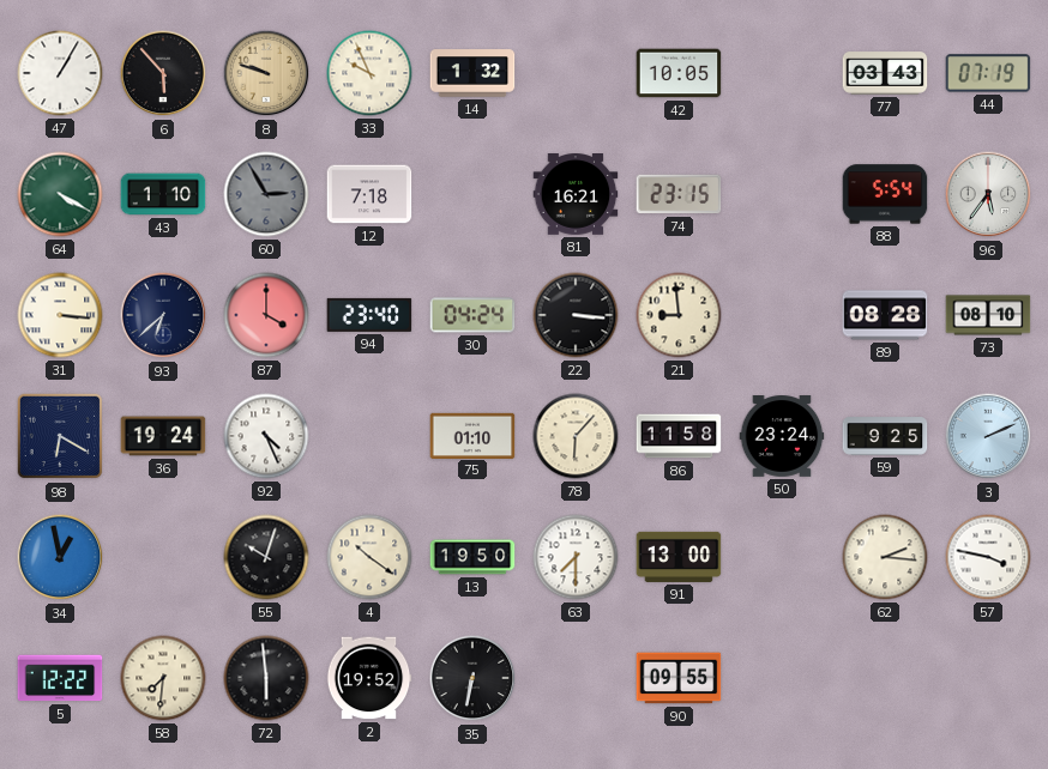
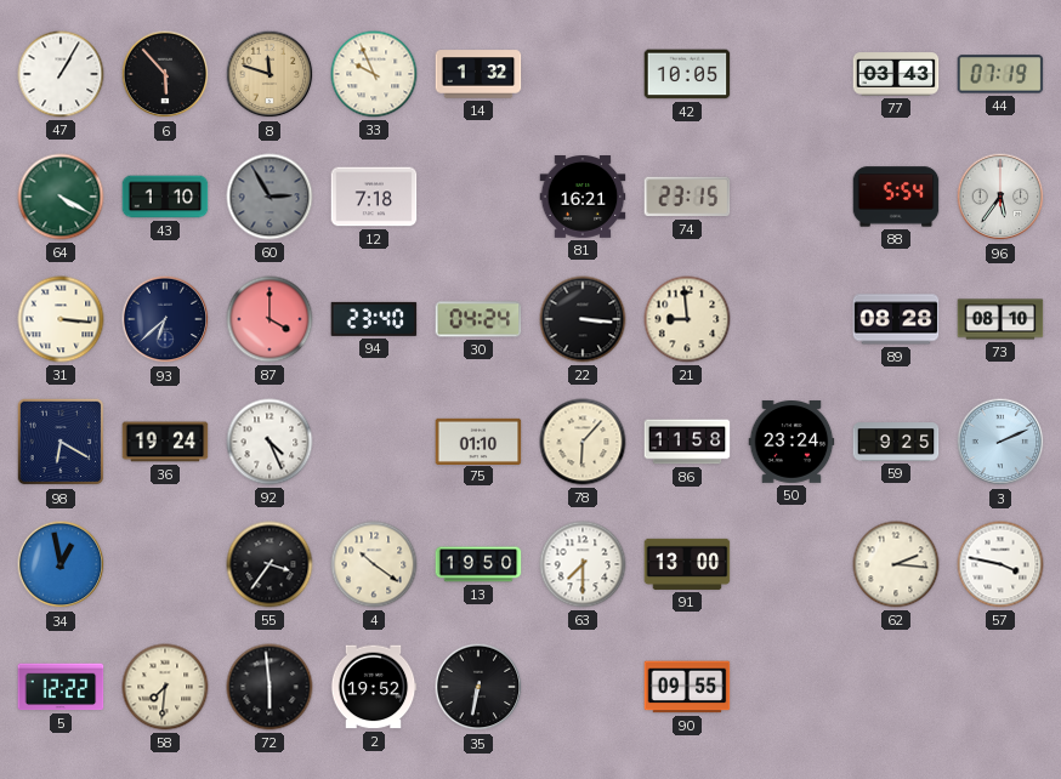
8: 9:48 -> 11:48 (269, 74)
55: 10:03 -> 3:36 (269, 564)
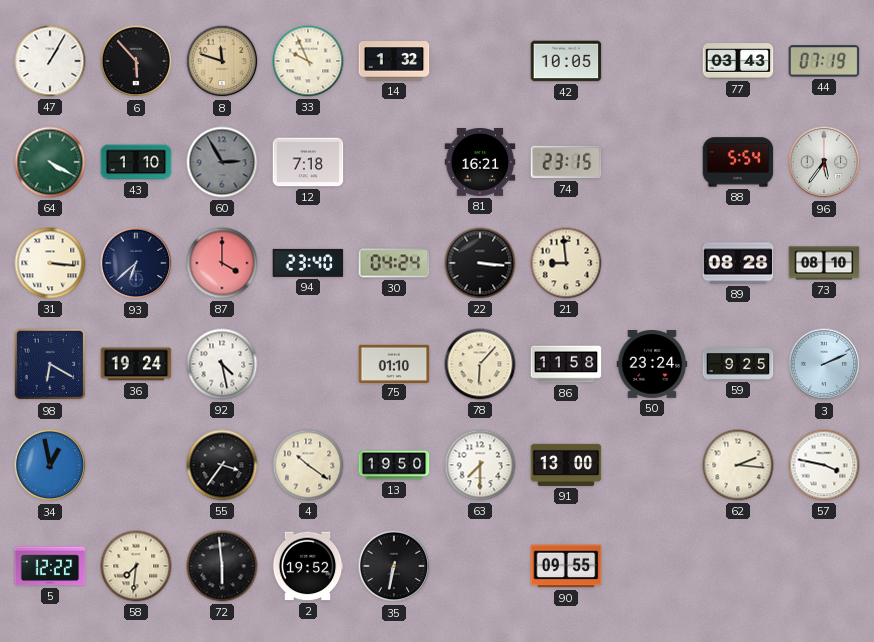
92: 4:26 -> 4:28 (222, 364)
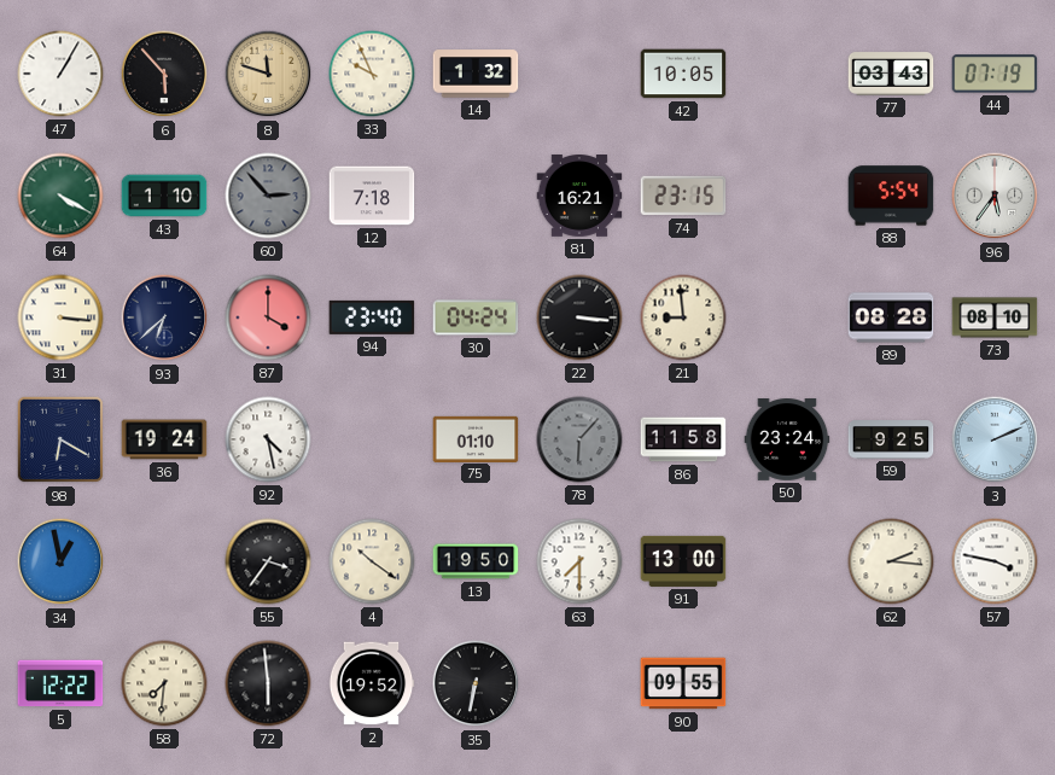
60: 2:55 -> 2:53 (268, 196)
78 dial: cream -> grey (579, 439)
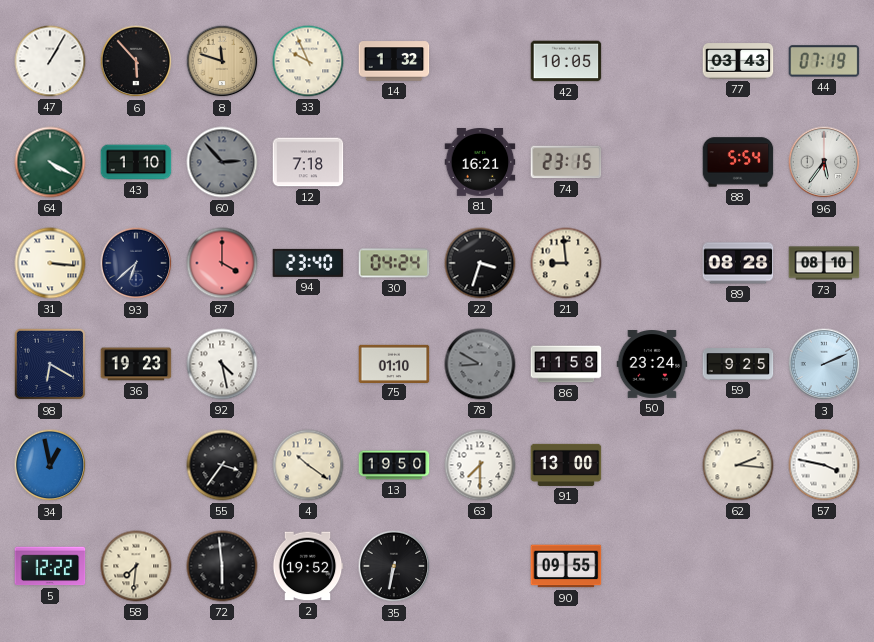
22: 3:16 -> 3:33 (480, 263)
36: 19:24 -> 19:23 (136, 364)
78: 6:07 -> 8:50 (480, 364)
